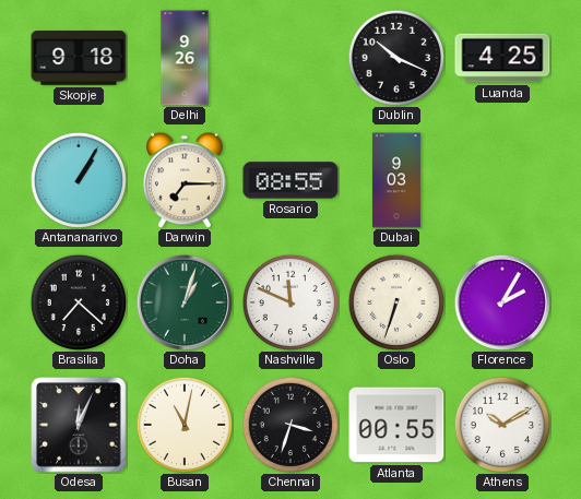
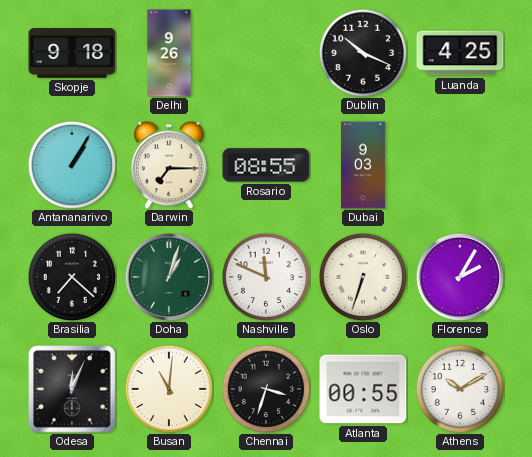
Busan: 11:02 -> 11:01 (168, 388)
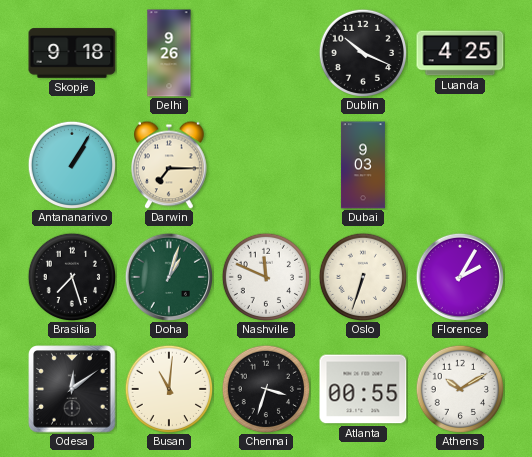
Rosario: 08:55 -> none (266, 165)
Brasilia: 7:22 -> 7:27 (71, 276)
Odesa: 12:04 -> 12:09 (72, 389)
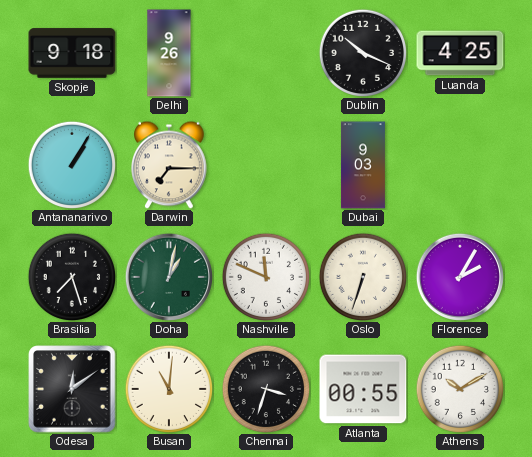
Doha: 1:03 -> 1:02 (169, 277)
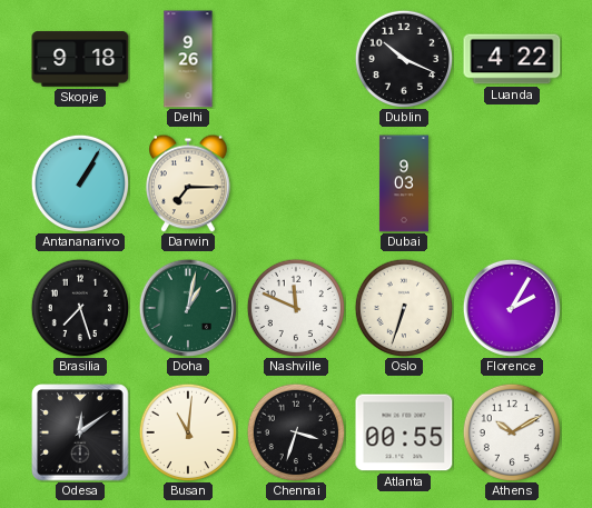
Luanda: 4:25 -> 4:22 (512, 59)
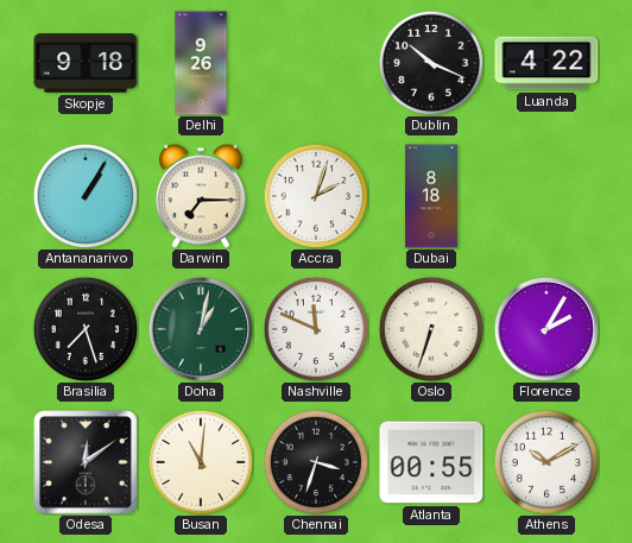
Accra: none -> 2:03 (315, 195)
Dubai: 9:03 -> 8:18 (431, 196)
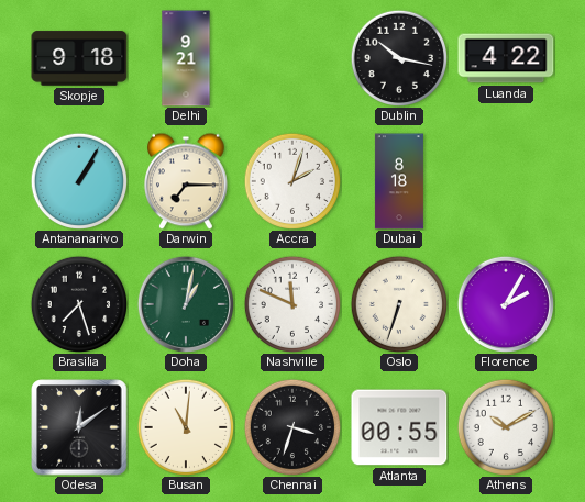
Delhi: 9:26 -> 9:21 (186, 58)
Dublin: 10:19 -> 10:17 (398, 57)
